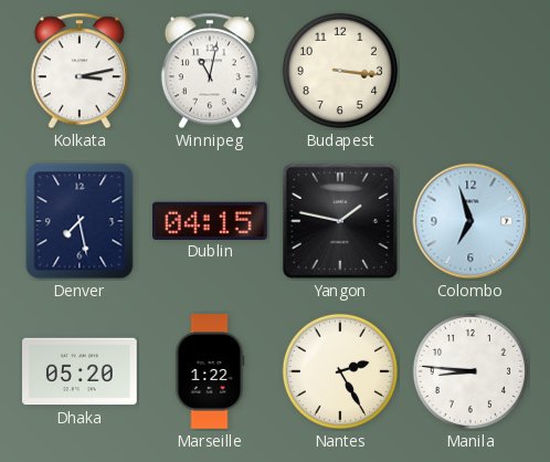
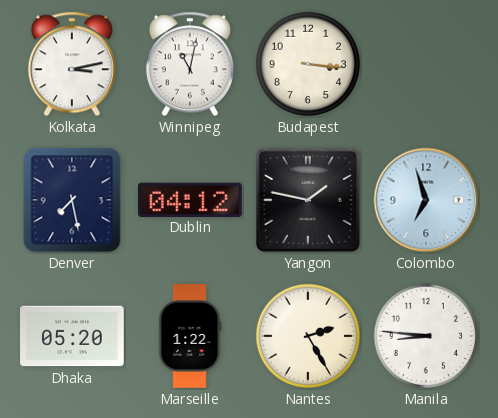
Dublin: 04:15 -> 04:12 (191, 199)
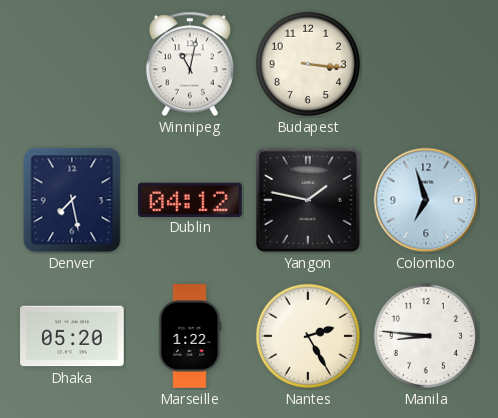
Kolkata: 3:13 -> none (72, 64)
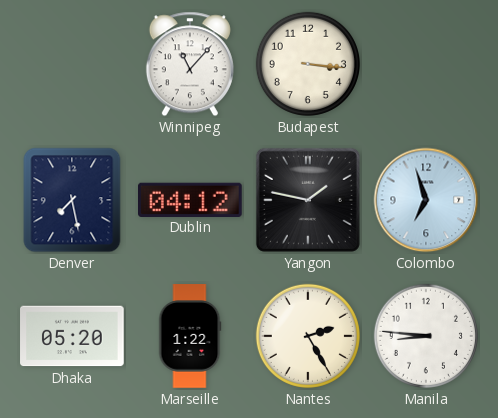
Winnipeg: 11:02 -> 11:07 (190, 64)
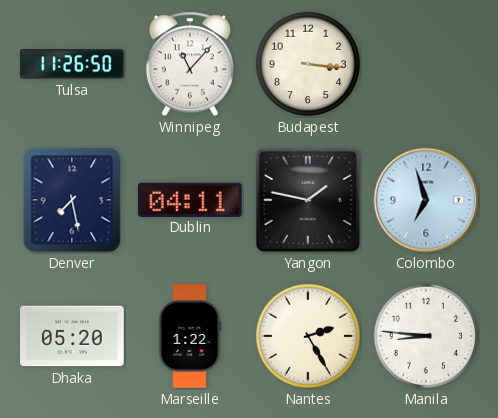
Tulsa: none -> 11:26 (72, 64)
Dublin: 04:12 -> 04:11 (191, 199)
